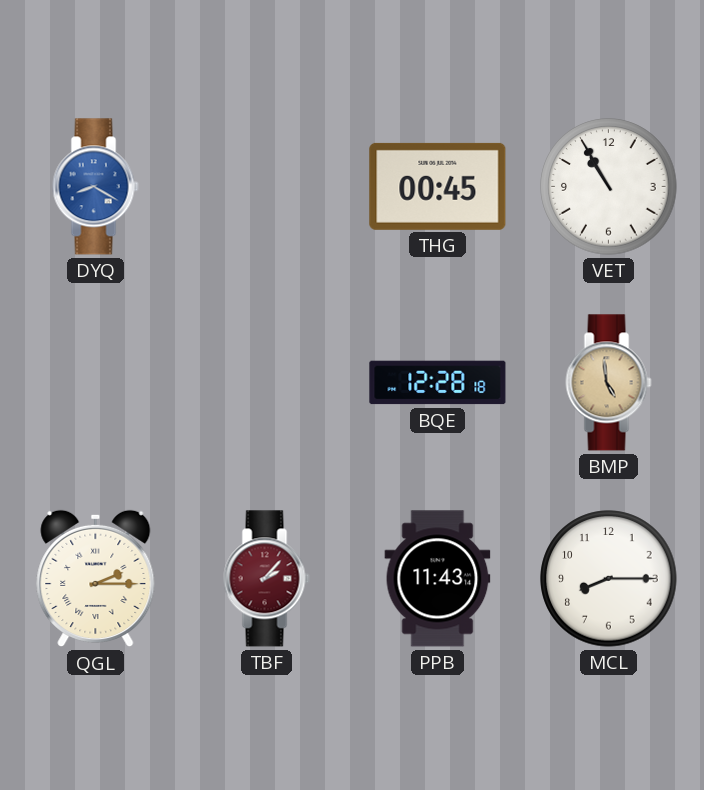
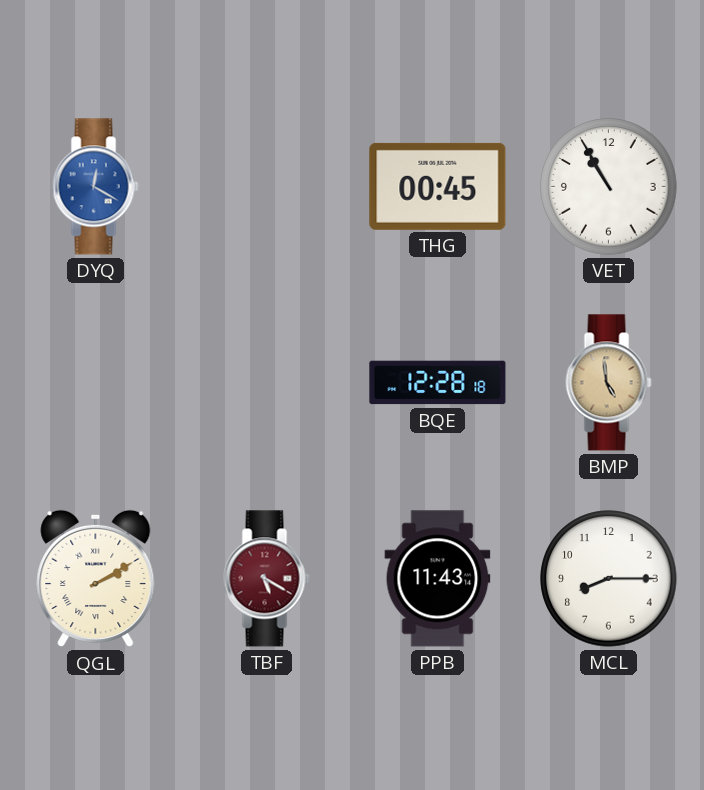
DYQ: 8:20 -> 12:20 (96, 187)
QGL: 2:15 -> 2:10 (96, 579)
TBF: 2:07 -> 5:20 (267, 579)
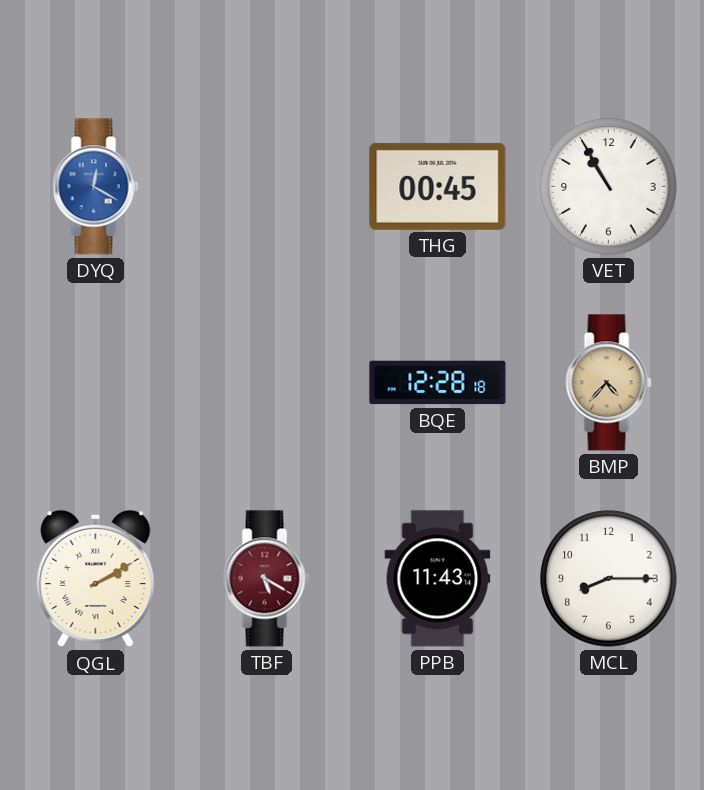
BMP: 4:59 -> 4:37 (609, 383)
